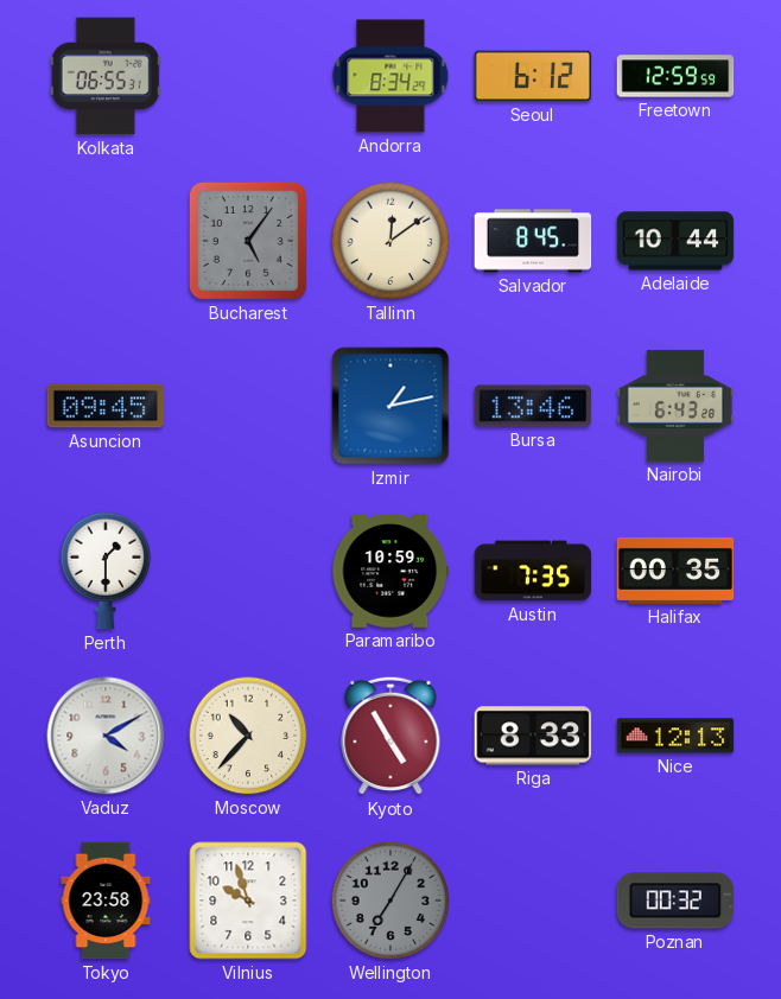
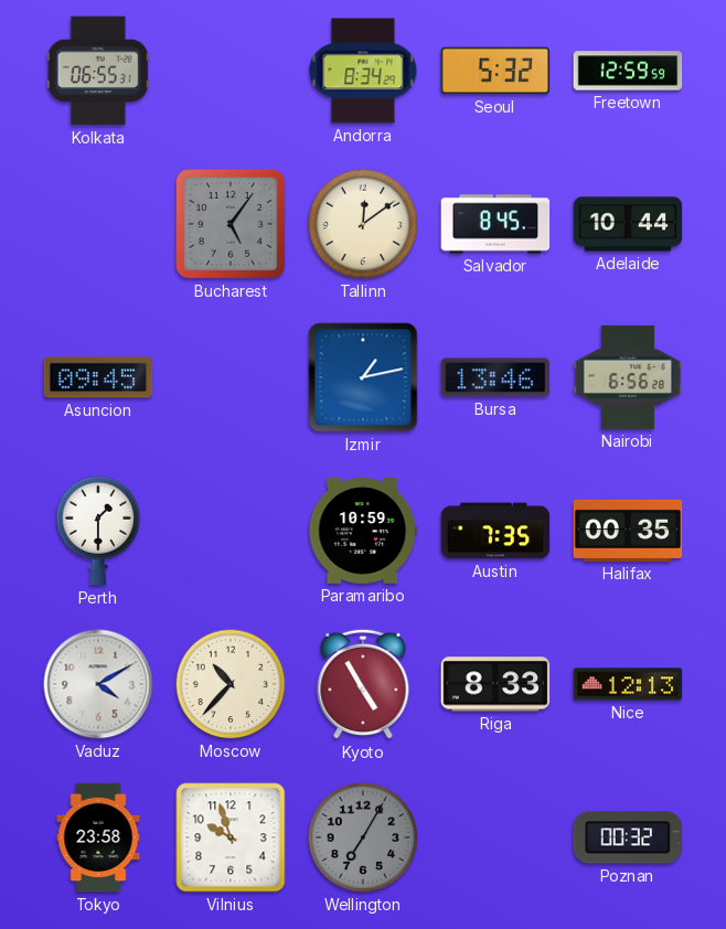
Seoul: 6:12 -> 5:32 (495, 71)
Nairobi: 6:43 -> 6:56 (628, 377)
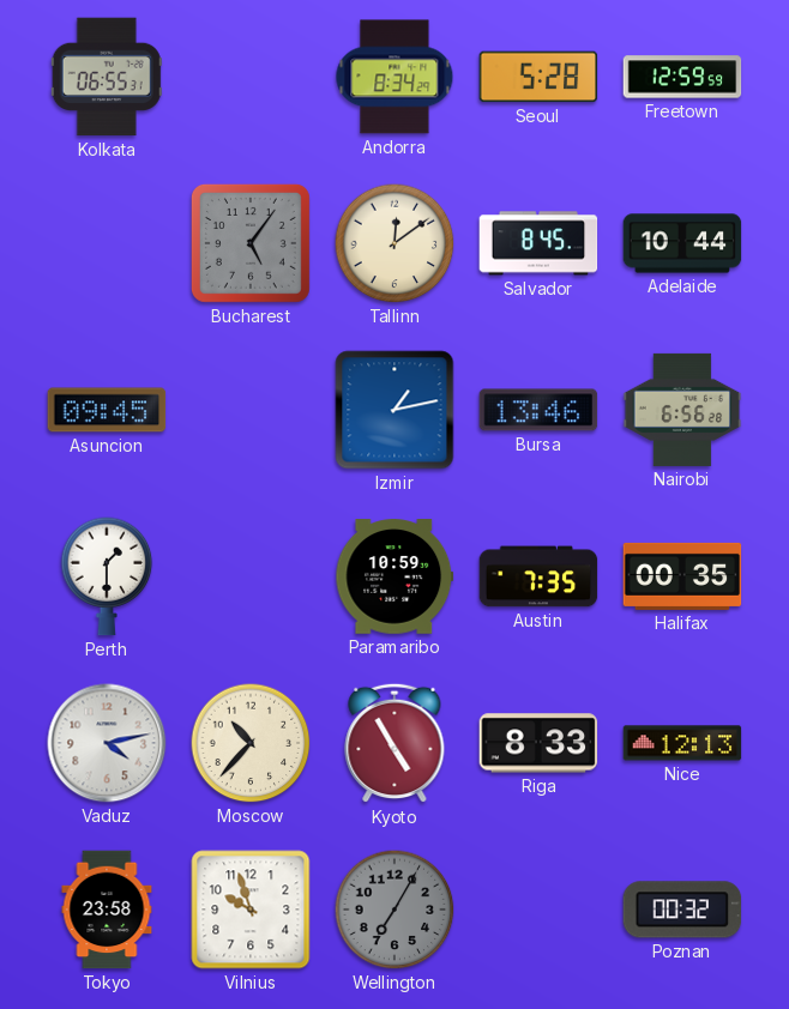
Seoul: 5:32 -> 5:28 (538, 77)
Vaduz: 4:10 -> 4:13 (107, 743)
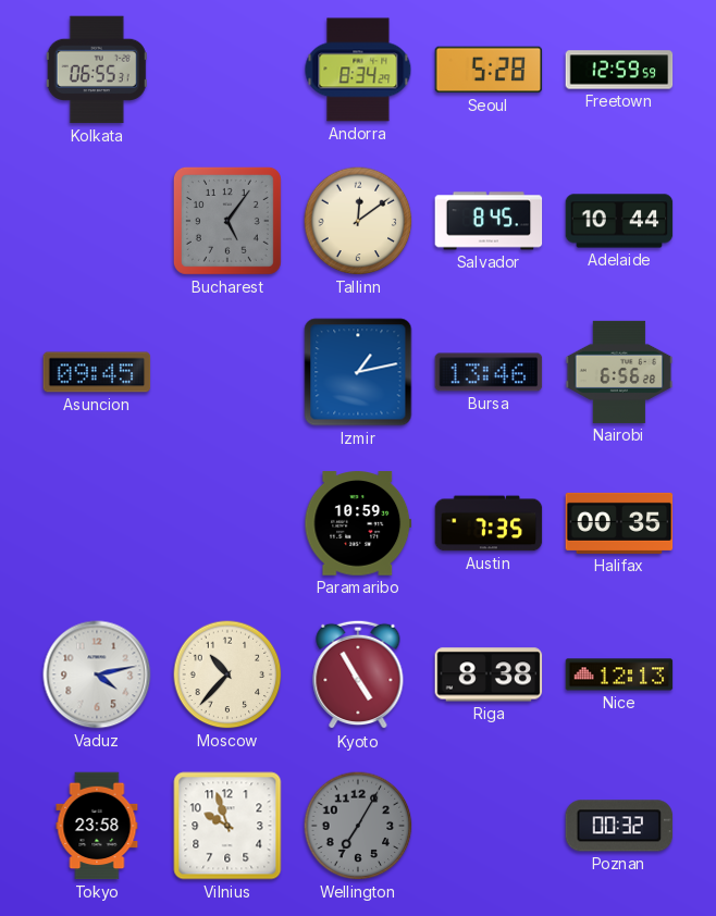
Perth: 1:30 -> none (107, 576)
Riga: 8:33 -> 8:38 (489, 674)
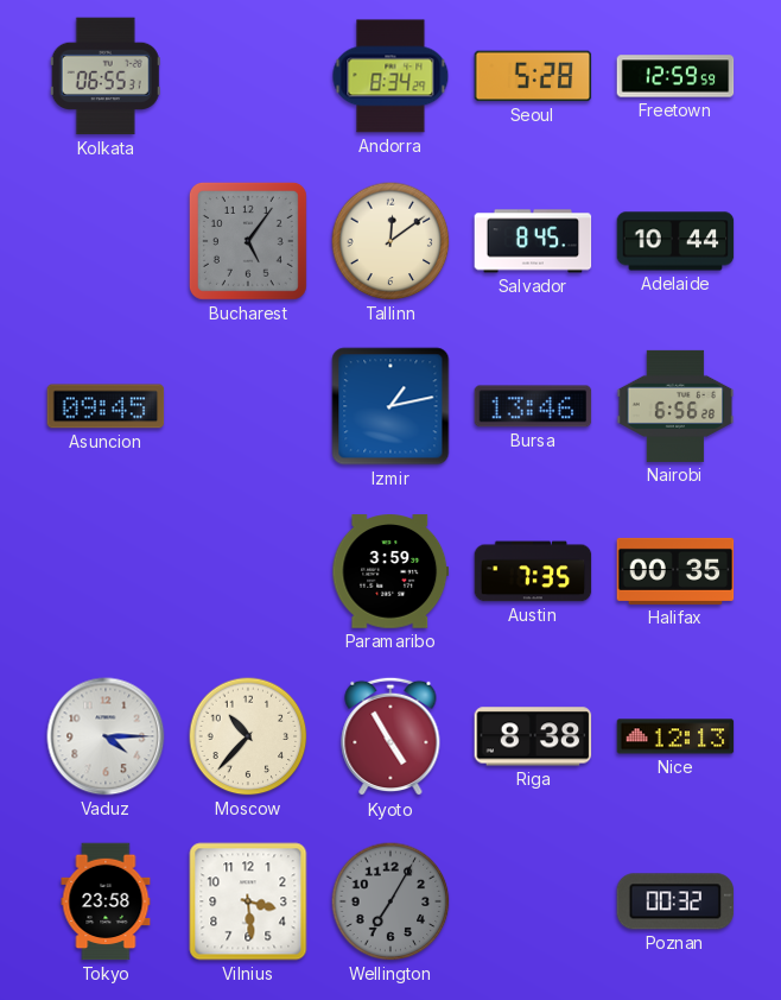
Paramaribo: 10:59 -> 3:59 (390, 571)
Vaduz: 4:13 -> 4:15 (106, 736)
Vilnius: 9:57 -> 3:29 (248, 901)
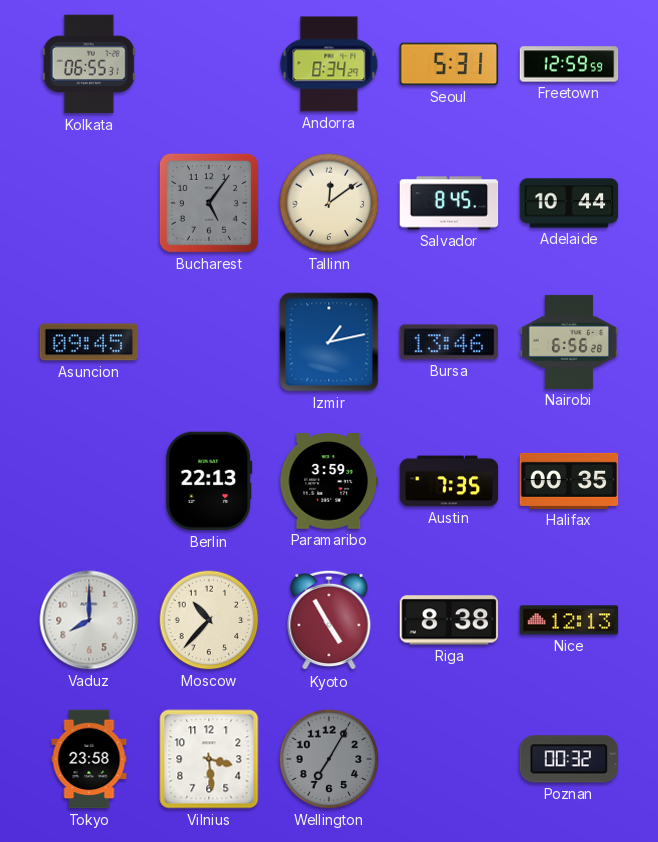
Seoul: 5:28 -> 5:31 (449, 64)
Berlin: none -> 22:13 (209, 481)
Vaduz: 4:15 -> 8:00 (89, 620)
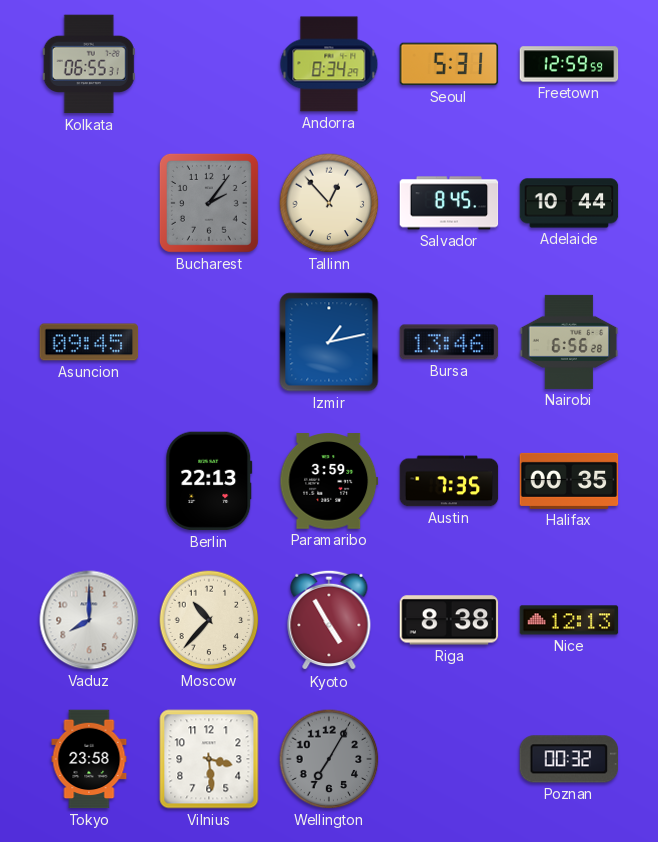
Bucharest: 5:06 -> 2:06 (209, 203)
Tallinn: 12:09 -> 12:53 (329, 203)
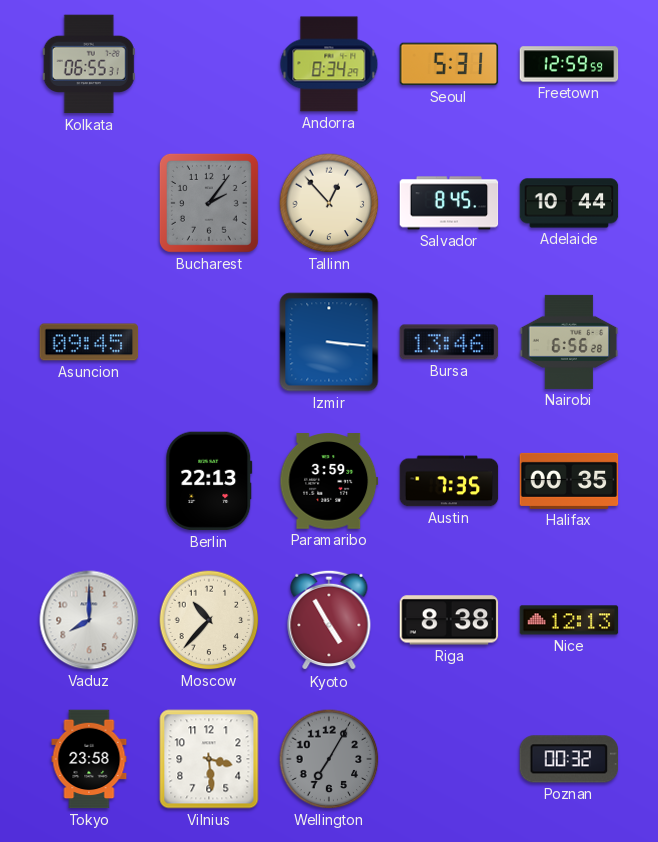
Izmir: 1:13 -> 3:16 (329, 342)
